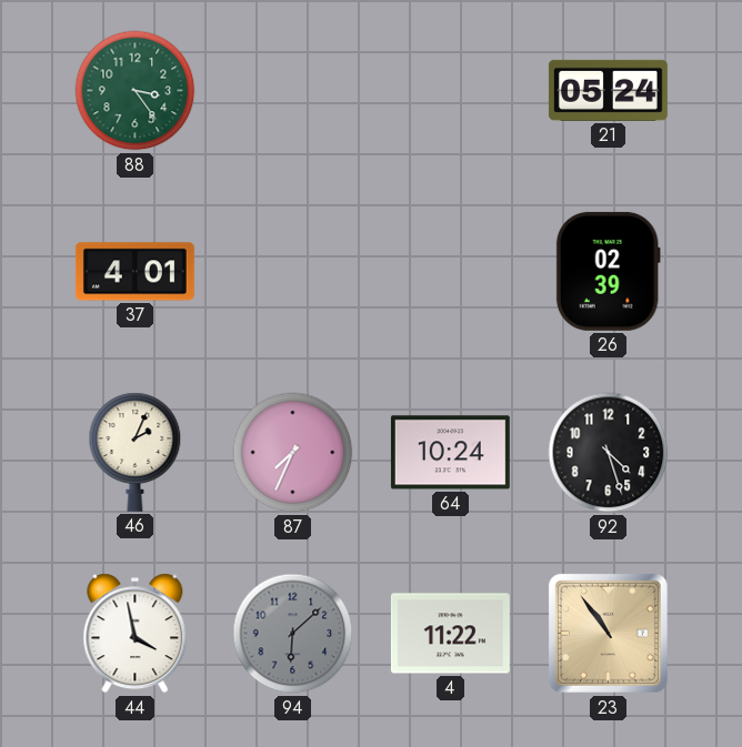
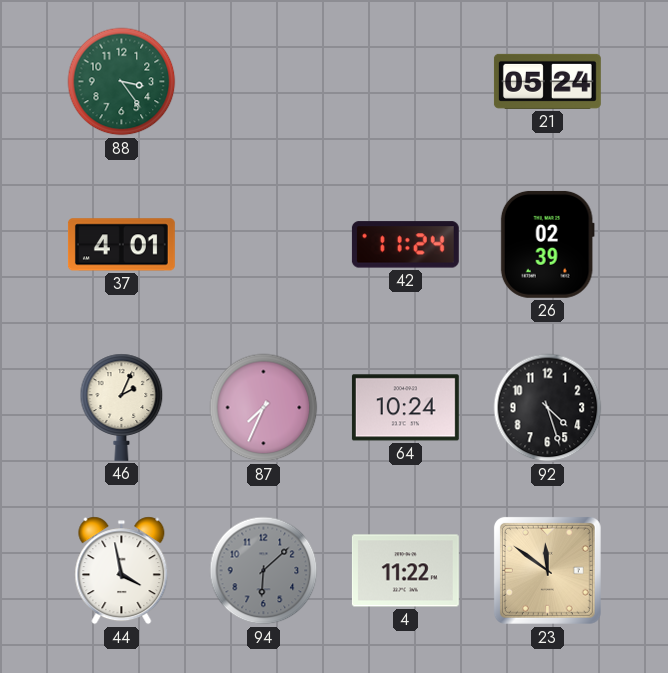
42: none -> 11:24 (405, 245)
23: 10:54 -> 11:51 (547, 570)
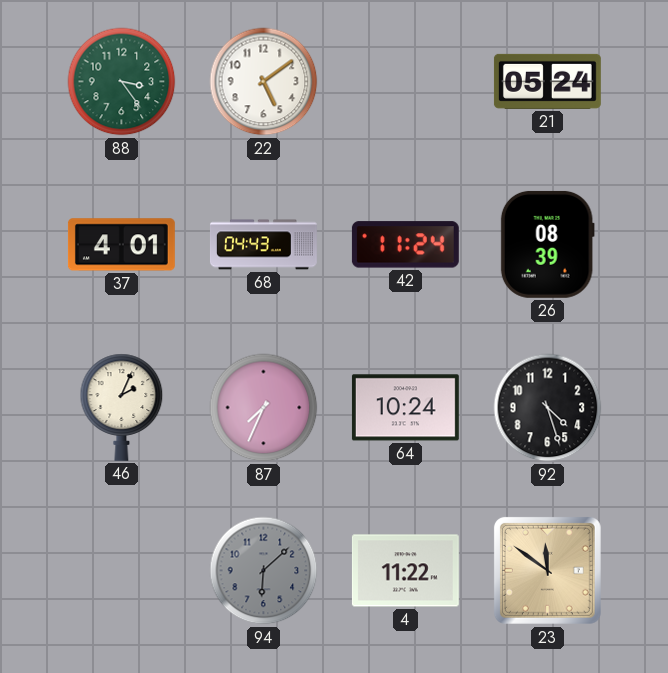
22: none -> 5:09 (264, 82)
68: none -> 04:43 (263, 245)
26: 02:39 -> 08:39 (547, 244)
44: 3:58 -> none (122, 571)
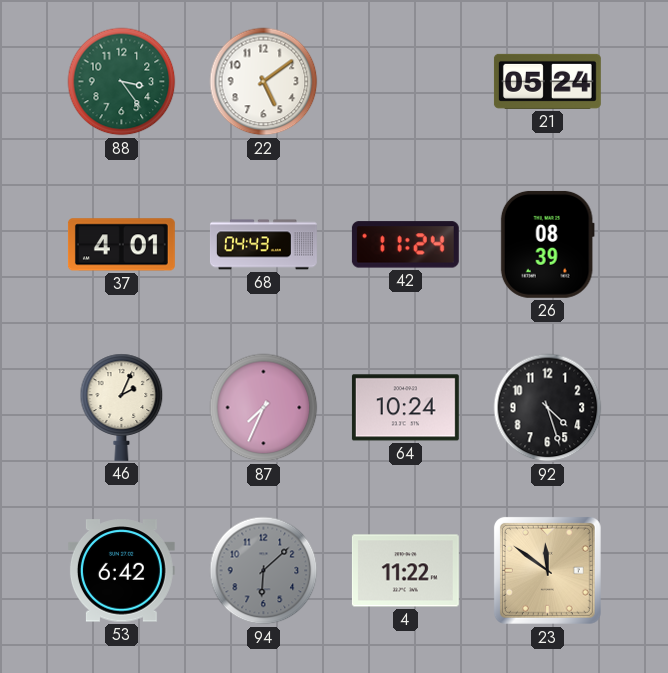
53: none -> 6:42 (121, 571)
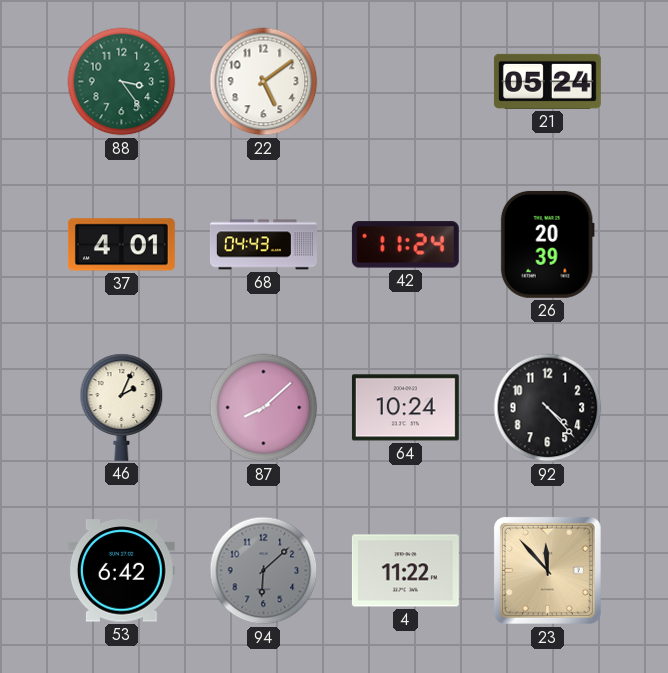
26: 08:39 -> 20:39 (547, 244)
87: 7:34 -> 8:08 (264, 408)
92: 4:27 -> 4:23 (548, 408)
23: 11:51 -> 11:53 (547, 570)
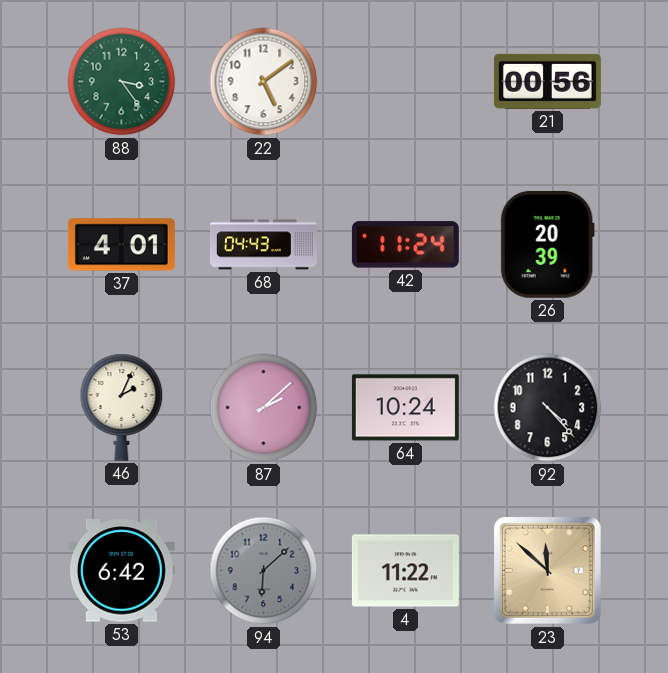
21: 05:24 -> 00:56 (547, 81)
87: 8:08 -> 2:08 (264, 408)
23: 11:53 -> 11:52 (547, 570)
